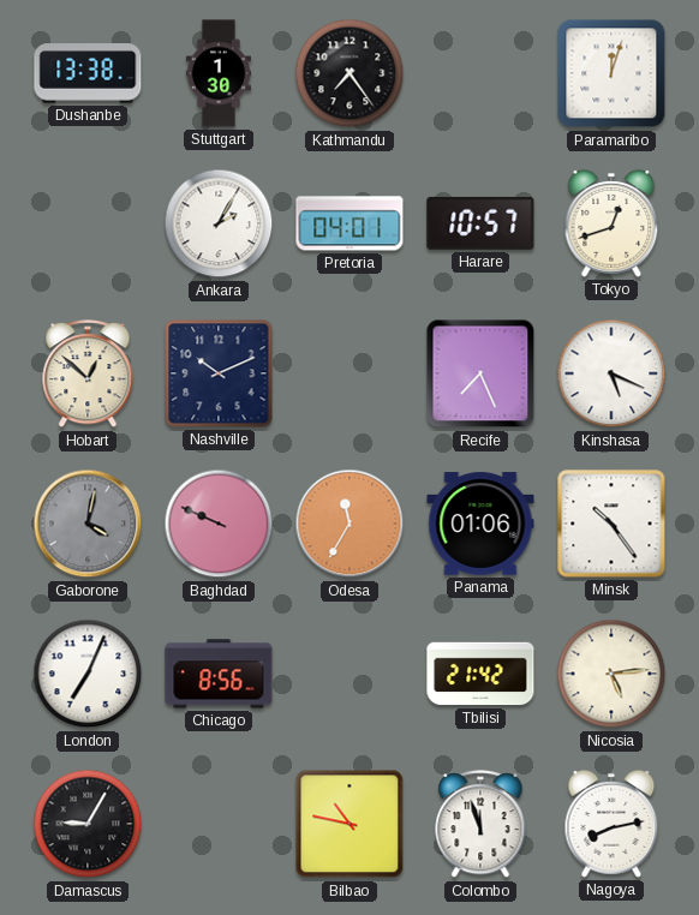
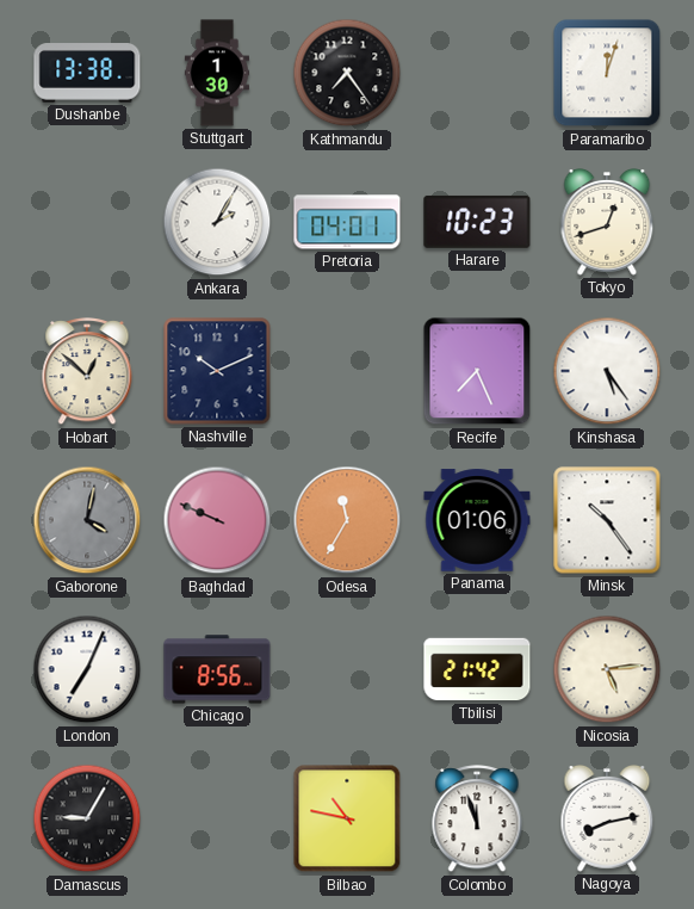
Harare: 10:57 -> 10:23 (477, 222)
Kinshasa: 5:19 -> 5:24 (607, 371)
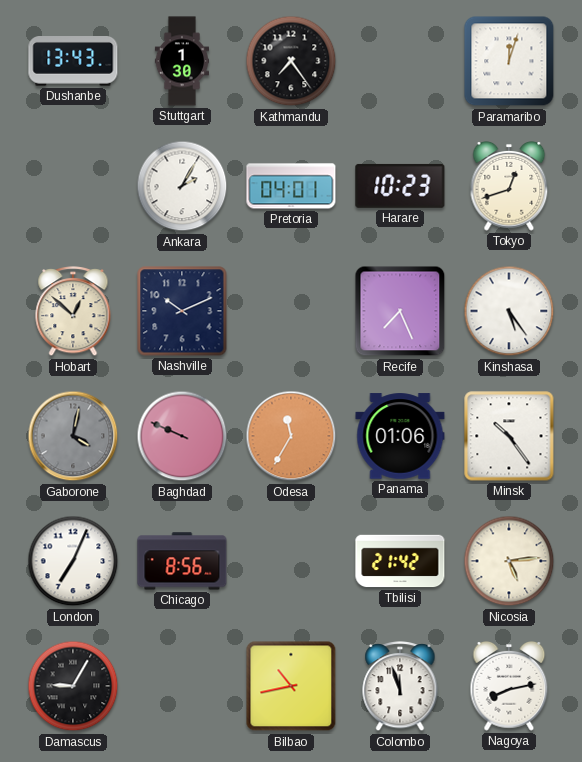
Dushanbe: 13:38 -> 13:43 (73, 62)
Bilbao: 10:47 -> 10:43 (291, 686)
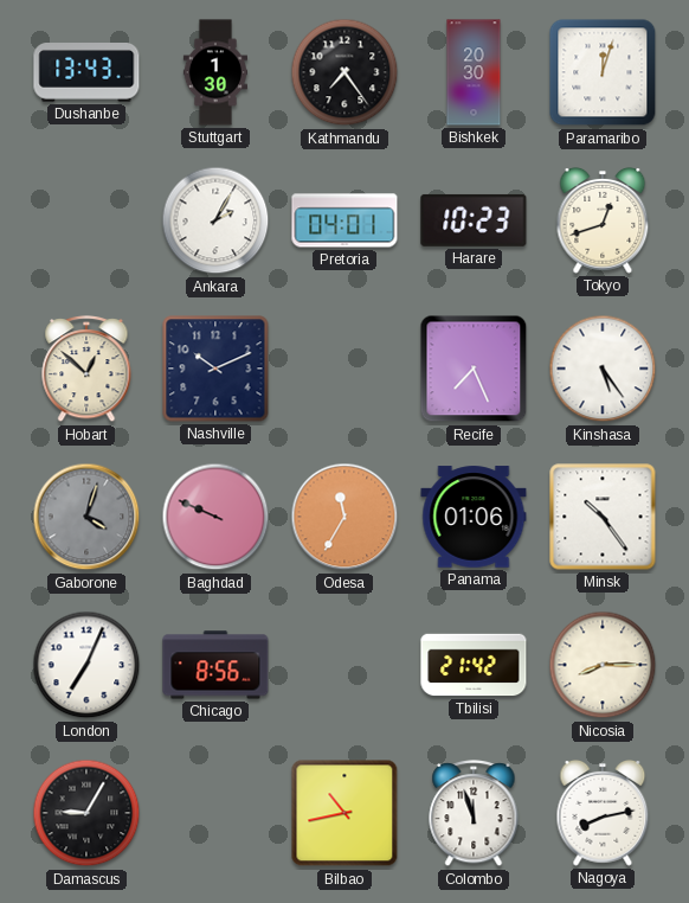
Bishkek: none -> 20:30 (474, 72)
Gaborone: 4:02 -> 4:03 (86, 517)
Nicosia: 5:14 -> 8:15 (603, 665)
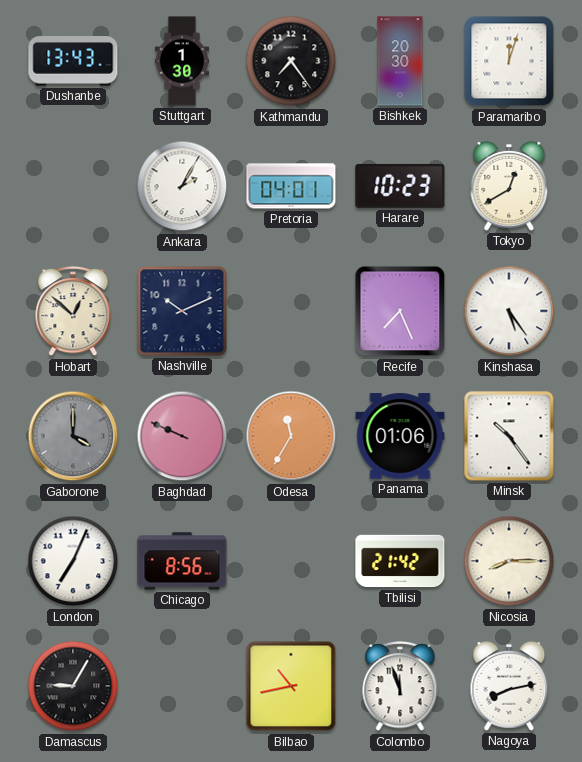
Tokyo: 12:42 -> 12:40 (509, 187)
Gaborone: 4:03 -> 4:00 (73, 436)
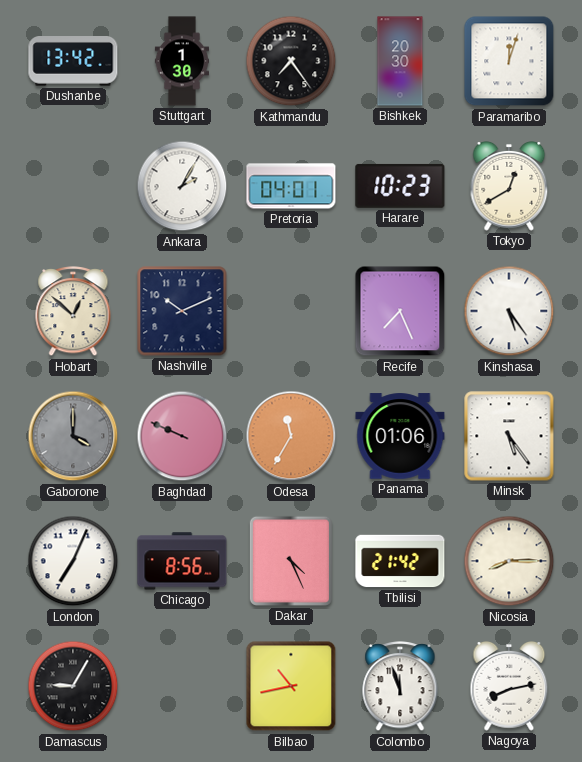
Dushanbe: 13:43 -> 13:42 (73, 62)
Minsk: 10:24 -> 5:24 (509, 436)
Dakar: none -> 4:26 (291, 561)
